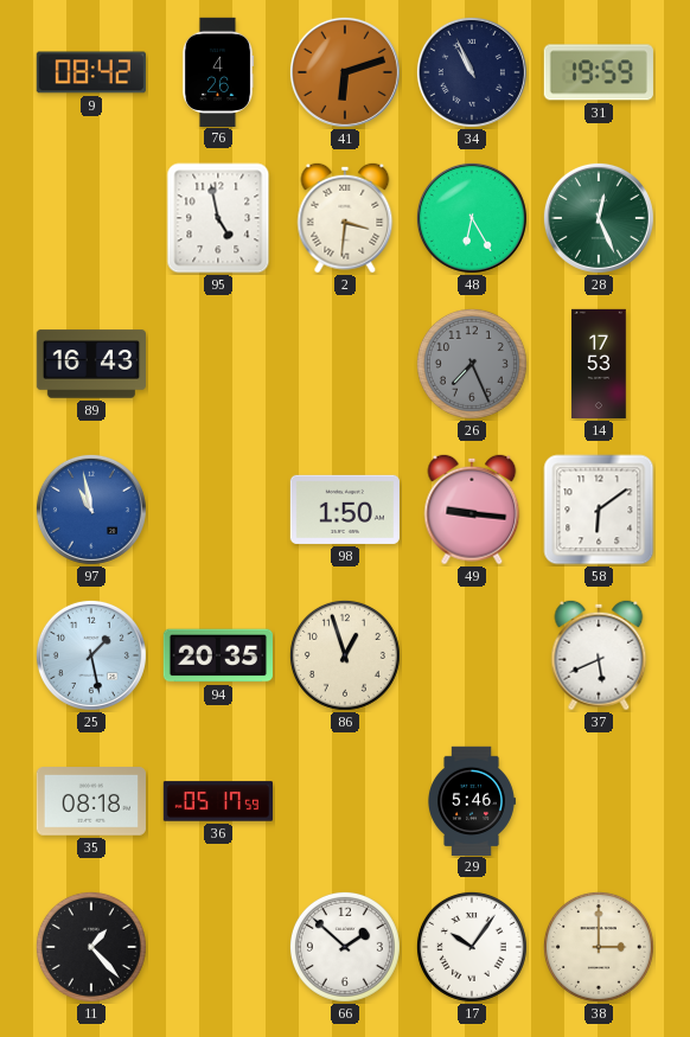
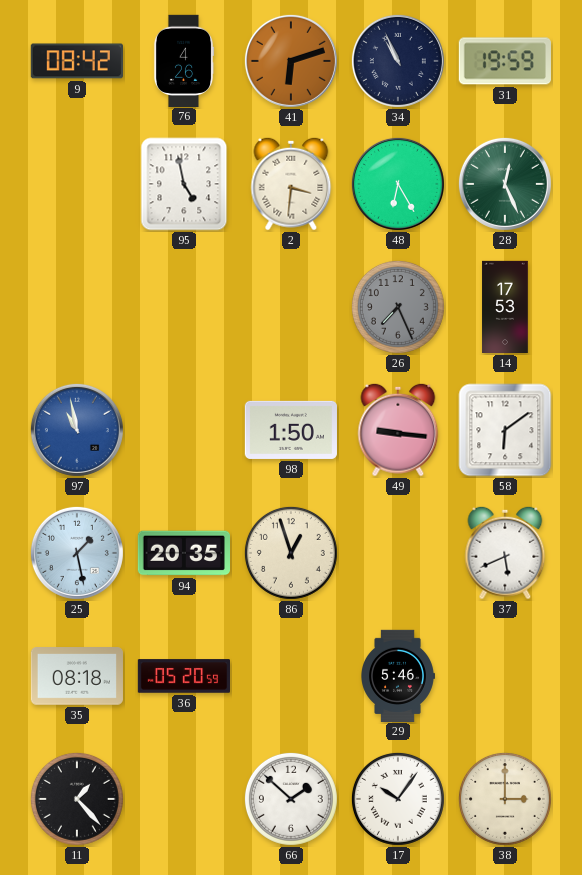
89: 16:43 -> none (90, 364)
36: 05:17 -> 05:20 (183, 676)
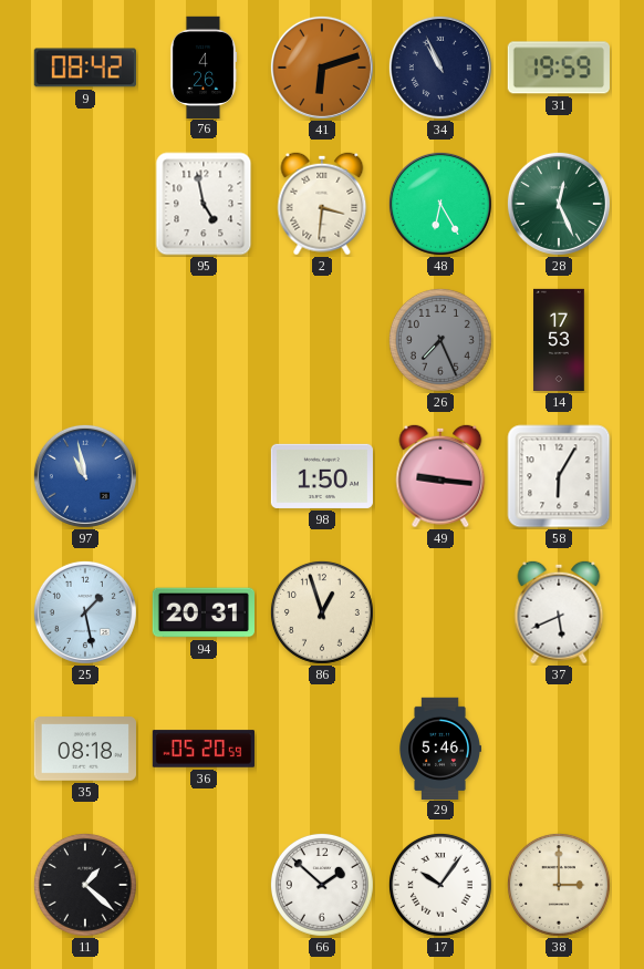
58: 6:09 -> 6:05 (559, 476)
94: 20:35 -> 20:31 (202, 612)
11: 1:23 -> 1:22 (85, 885)
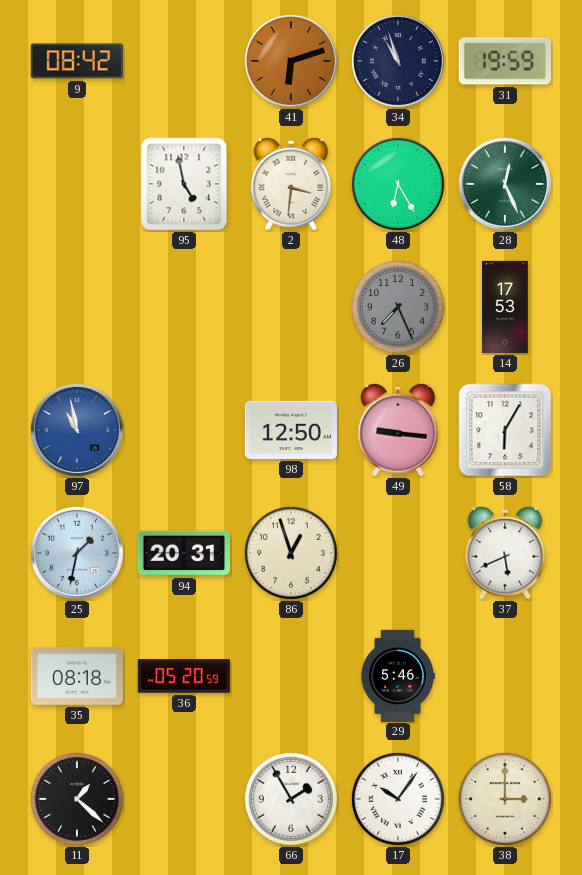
76: 4:26 -> none (204, 66)
34: 10:56 -> 10:57 (398, 61)
98: 1:50 -> 12:50 (291, 430)
25: 1:28 -> 1:32 (77, 553)
66: 1:52 -> 1:55 (291, 799)
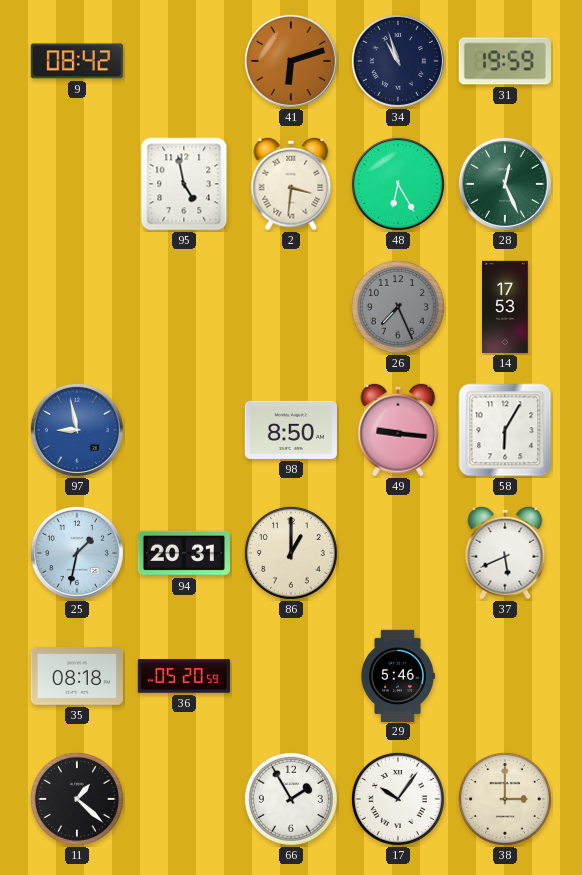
97: 10:58 -> 8:58 (77, 430)
98: 12:50 -> 8:50 (291, 430)
86: 12:57 -> 1:00 (291, 553)
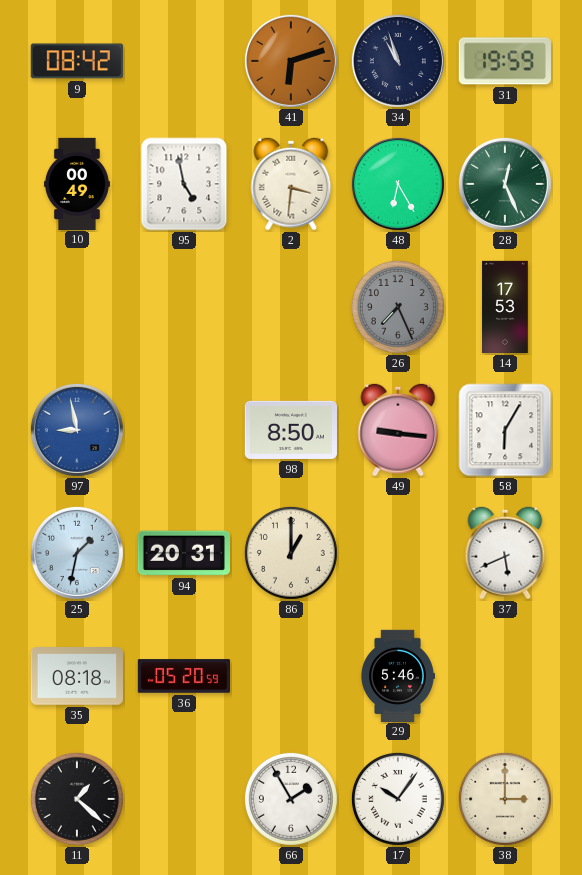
10: none -> 00:49 (77, 183)
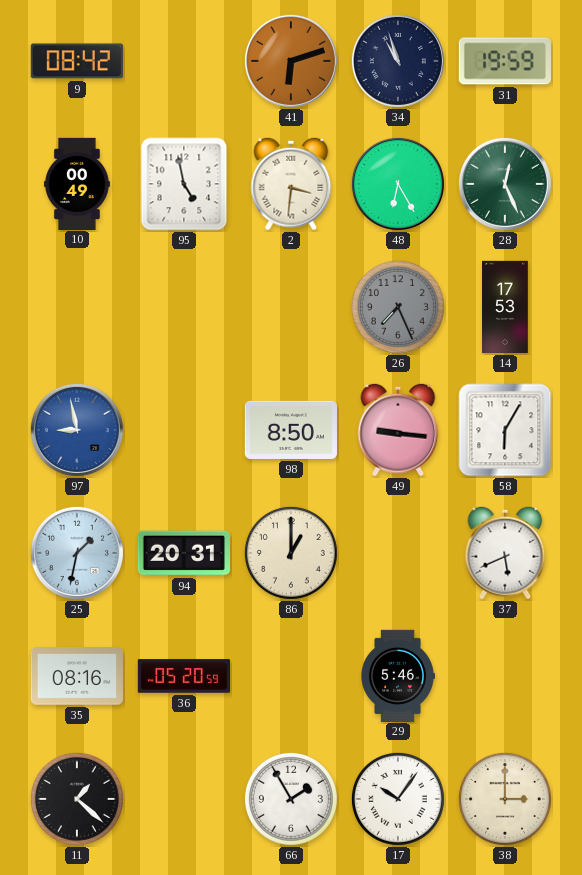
35: 08:18 -> 08:16 (76, 676)
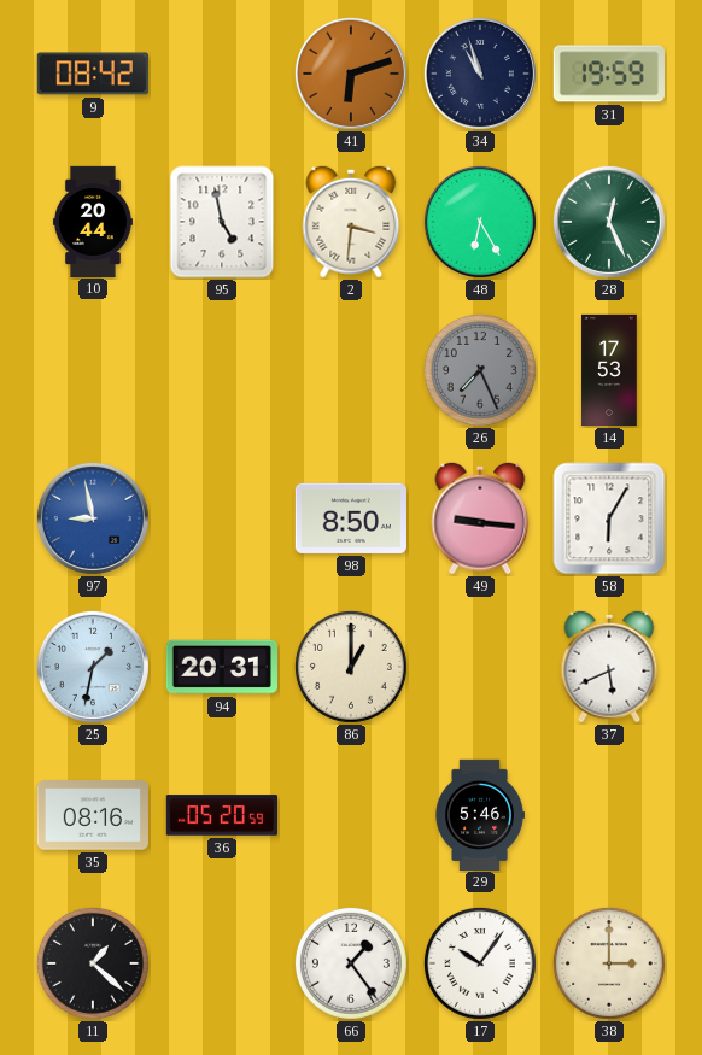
10: 00:49 -> 20:44 (93, 221)
66: 1:55 -> 1:24 (351, 963)
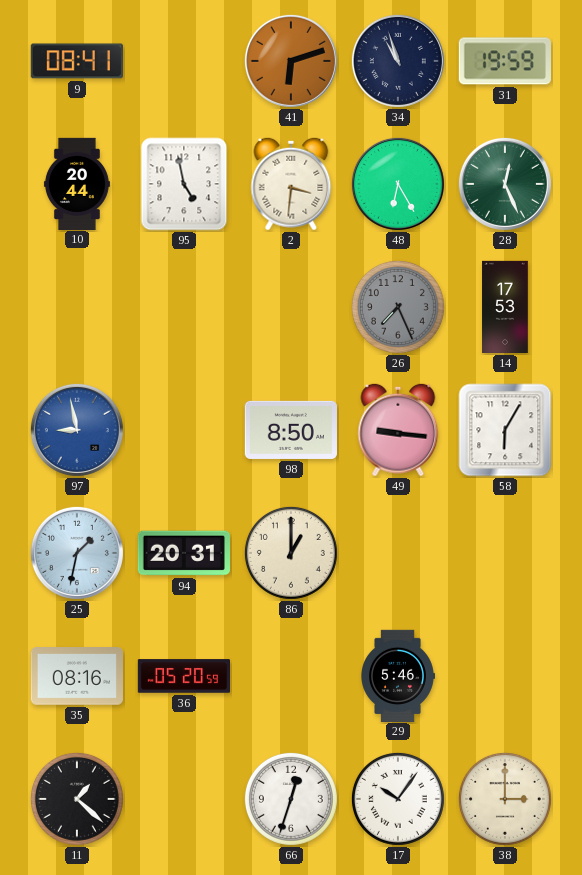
9: 08:42 -> 08:41 (77, 61)
37: 5:41 -> none (609, 667)
66: 1:24 -> 12:33 (291, 799)
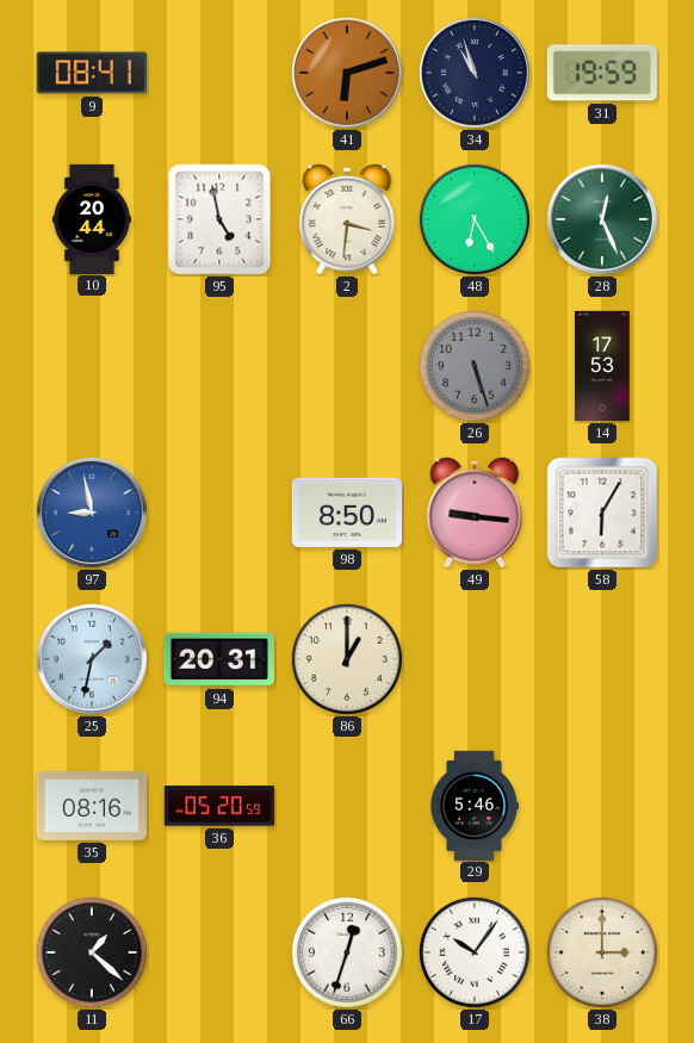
26: 7:26 -> 5:27 (475, 366)
